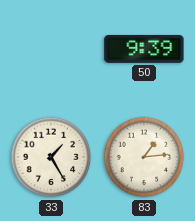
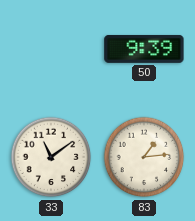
33: 1:25 -> 11:09 (51, 157)
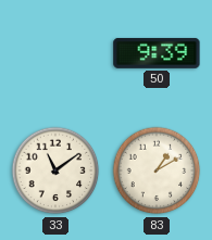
83: 1:14 -> 1:10 (157, 170)
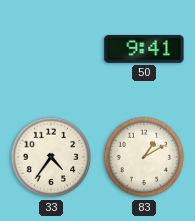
50: 9:39 -> 9:41 (144, 49)
33: 11:09 -> 4:36 (51, 157)
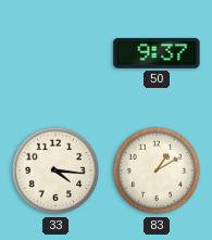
50: 9:41 -> 9:37 (157, 53)
33: 4:36 -> 4:16 (55, 170)
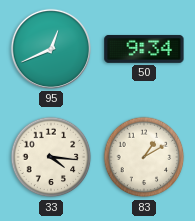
95: none -> 12:41 (51, 49)
50: 9:37 -> 9:34 (144, 49)
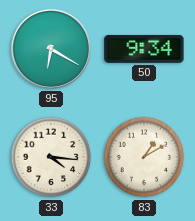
95: 12:41 -> 6:20 (51, 49)
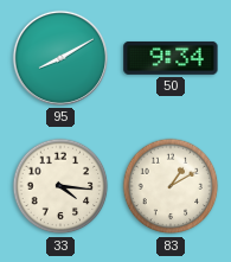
95: 6:20 -> 8:10 (60, 58)
